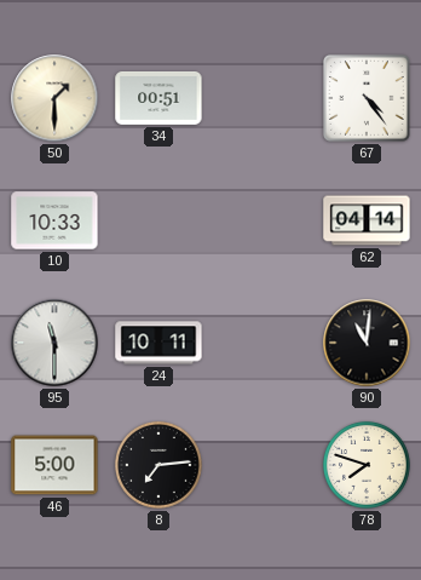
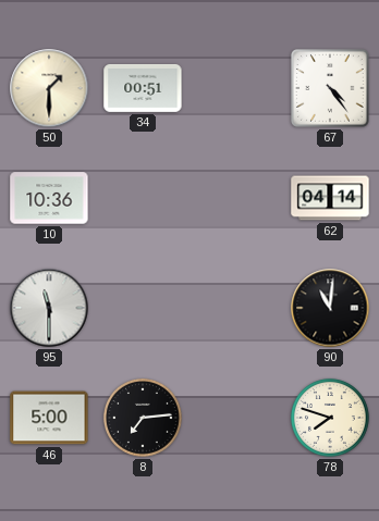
10: 10:33 -> 10:36 (49, 198)
24: 10:11 -> none (158, 343)
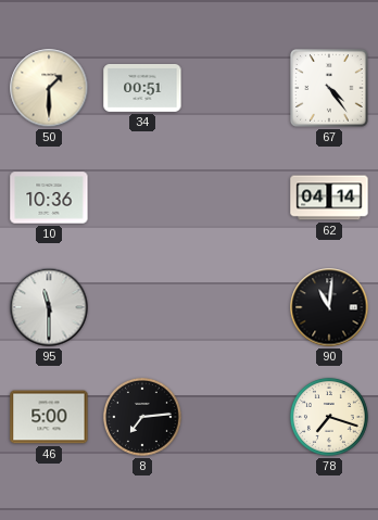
78: 7:48 -> 7:18 (329, 417)
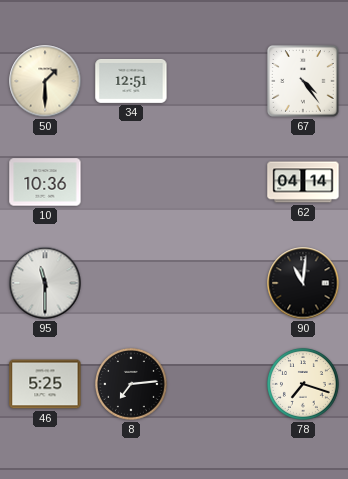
34: 00:51 -> 12:51 (131, 81)
46: 5:00 -> 5:25 (45, 384)
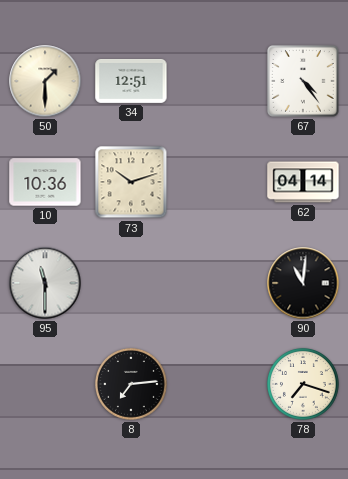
73: none -> 10:12 (131, 182)
46: 5:25 -> none (45, 384)
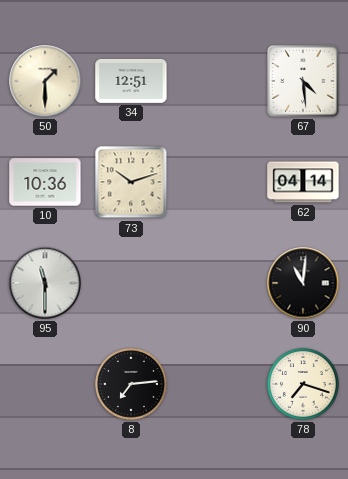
67: 4:24 -> 4:29 (303, 81)
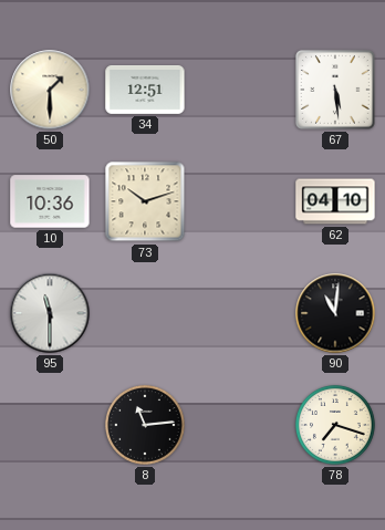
67: 4:29 -> 5:29 (335, 90)
62: 04:14 -> 04:10 (335, 201)
8: 7:14 -> 11:14 (145, 425)
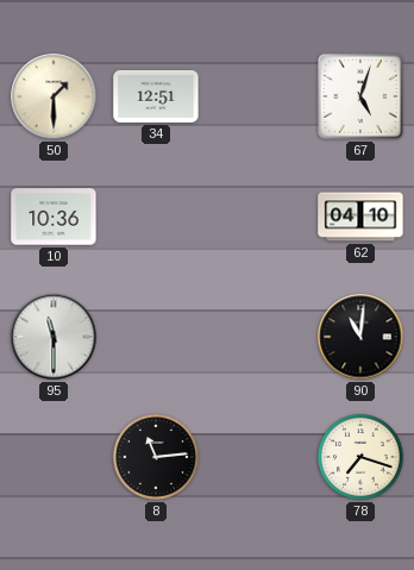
67: 5:29 -> 5:03 (360, 96)
73: 10:12 -> none (145, 201)
